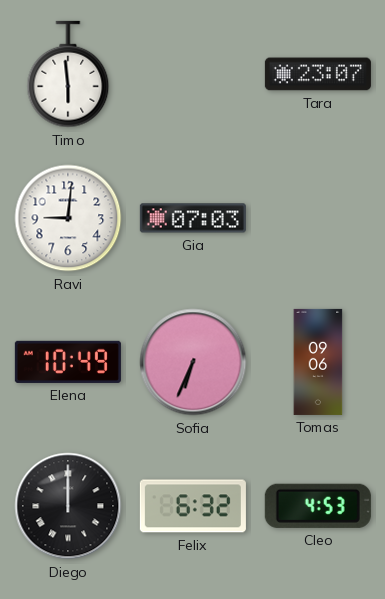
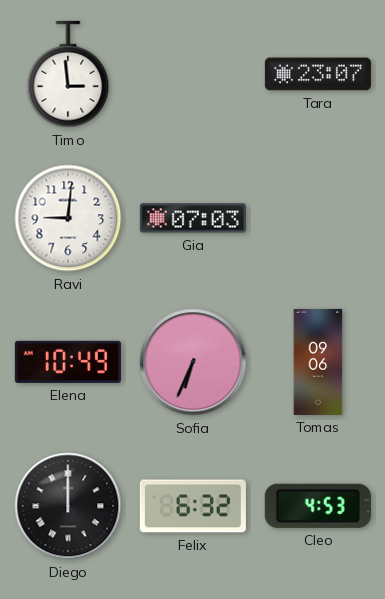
Timo: 5:59 -> 2:59 (68, 74)
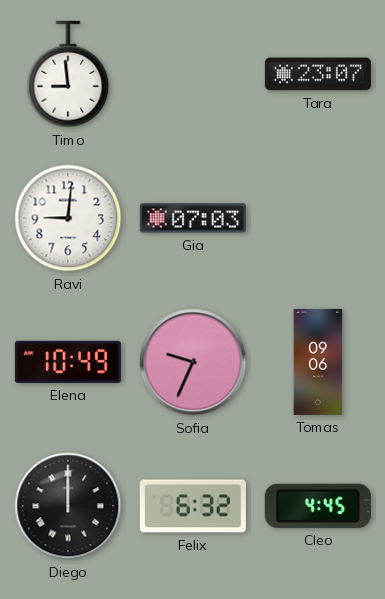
Timo: 2:59 -> 8:59 (68, 74)
Sofia: 6:34 -> 9:34 (193, 362)
Cleo: 4:53 -> 4:45 (318, 506)
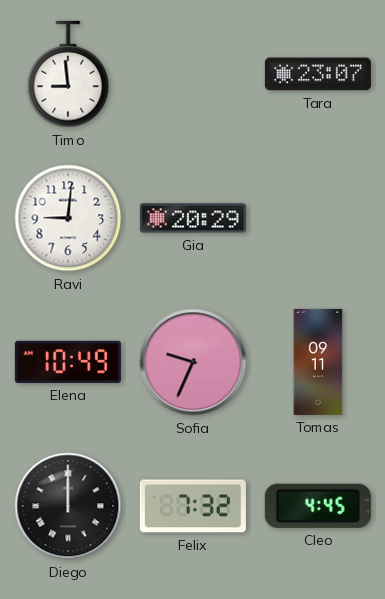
Gia: 07:03 -> 20:29 (193, 218)
Tomas: 09:06 -> 09:11 (318, 362)
Felix: 6:32 -> 7:32 (193, 506)
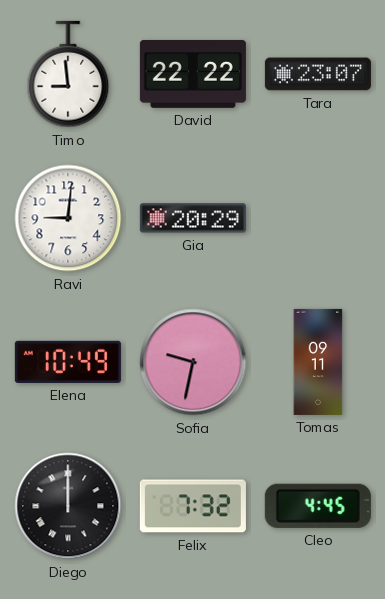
David: none -> 22:22 (193, 74)
Sofia: 9:34 -> 9:32 (193, 362)
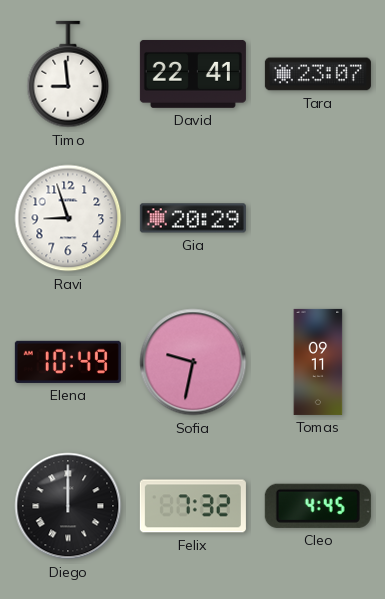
David: 22:22 -> 22:41 (193, 74)
Ravi: 9:01 -> 8:57 (68, 218)
